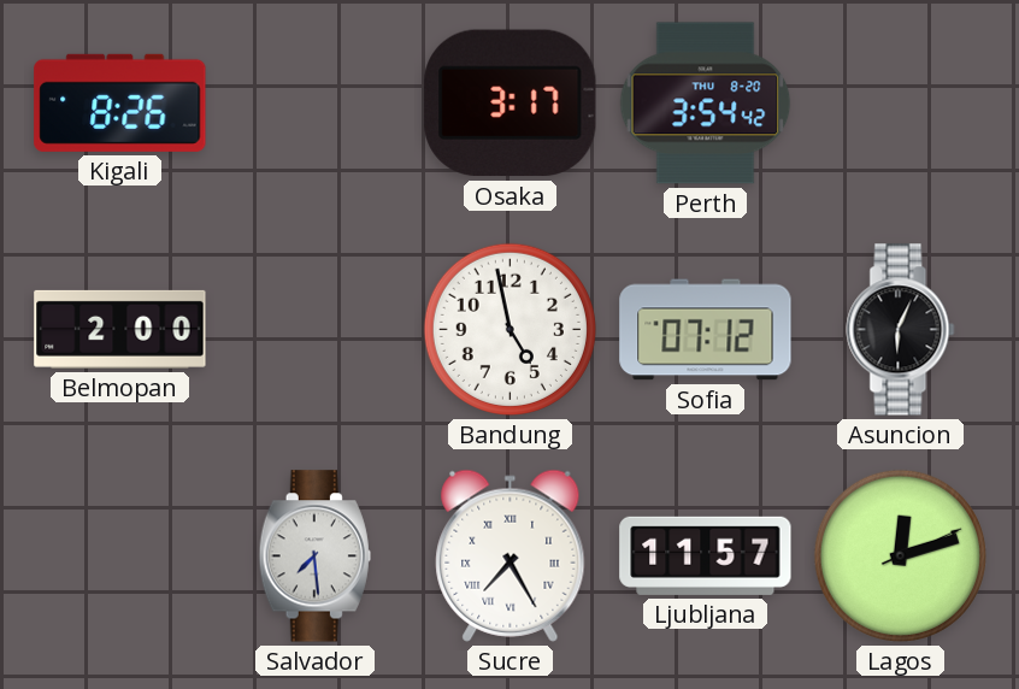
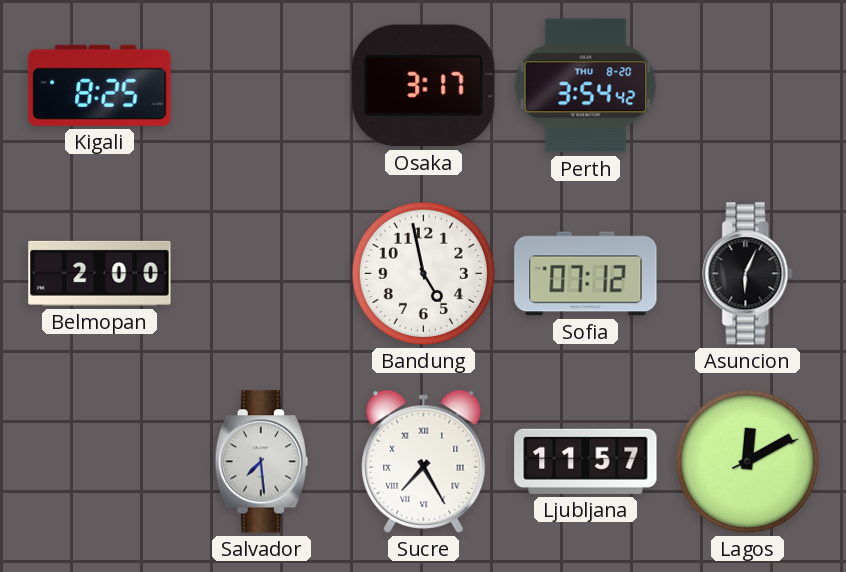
Kigali: 8:26 -> 8:25 (100, 85)
Lagos: 12:12 -> 12:10 (747, 461)
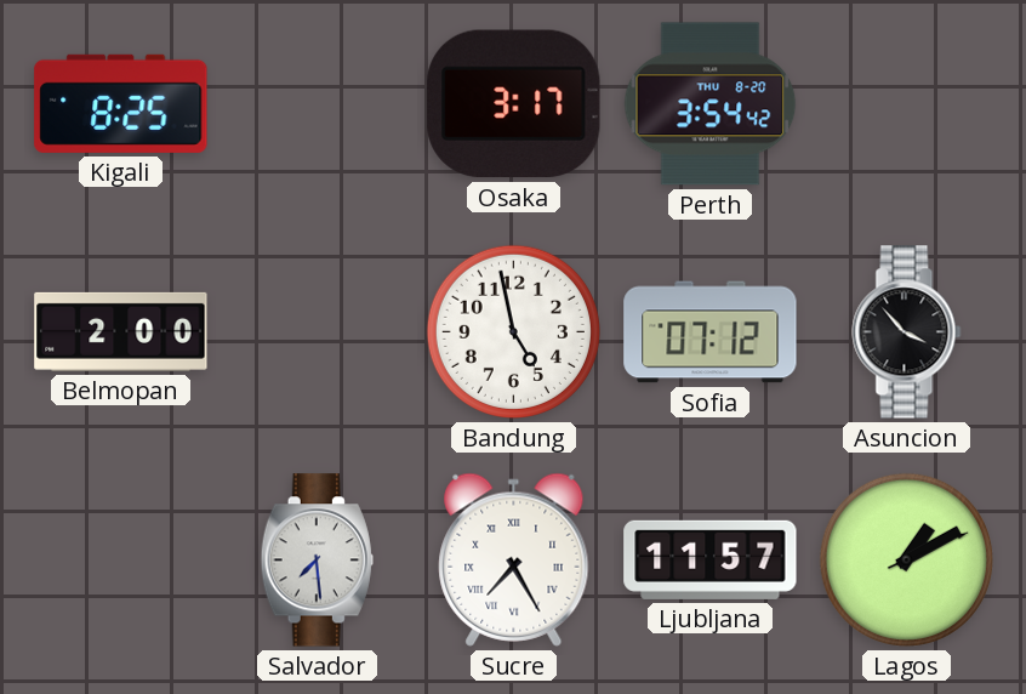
Asuncion: 6:04 -> 3:53 (907, 332)
Lagos: 12:10 -> 1:10 (906, 559)
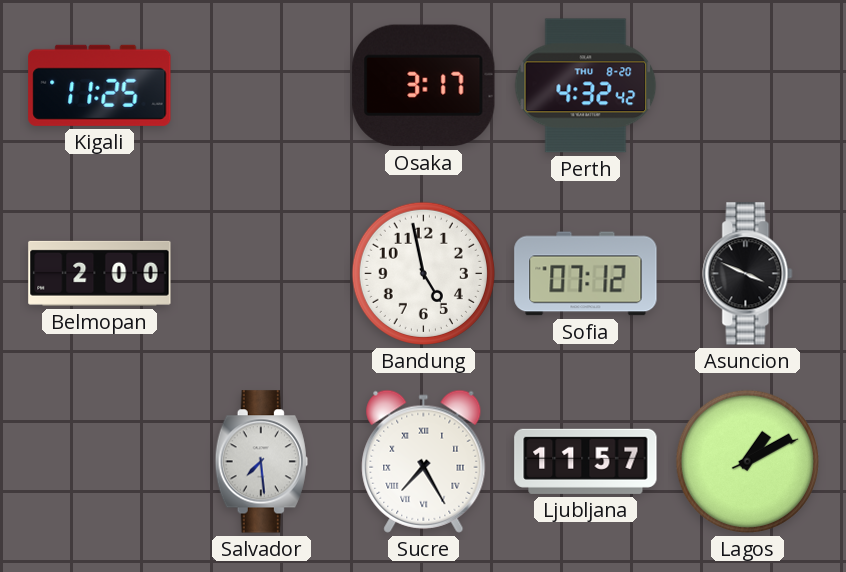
Kigali: 8:25 -> 11:25 (100, 85)
Perth: 3:54 -> 4:32 (586, 86)
Asuncion: 3:53 -> 3:49 (748, 274)
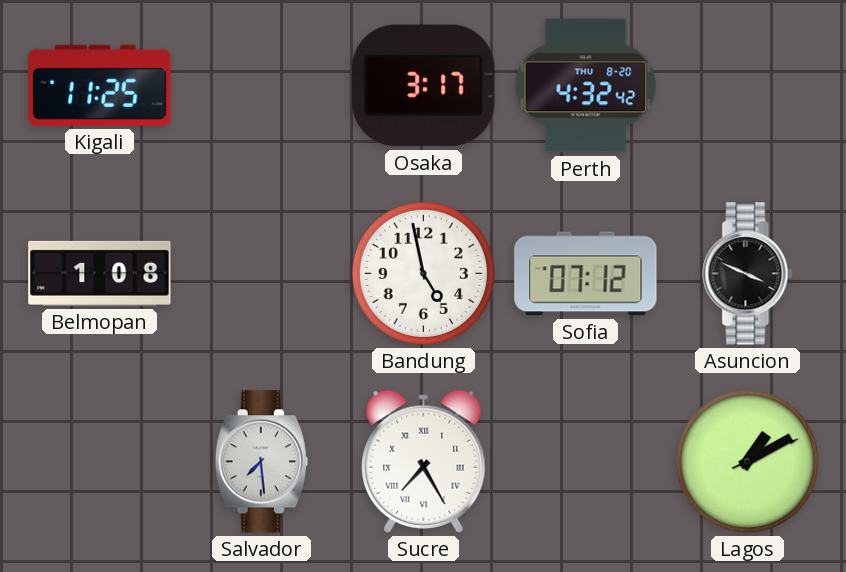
Belmopan: 2:00 -> 1:08 (100, 273)
Ljubljana: 11:57 -> none (586, 461)
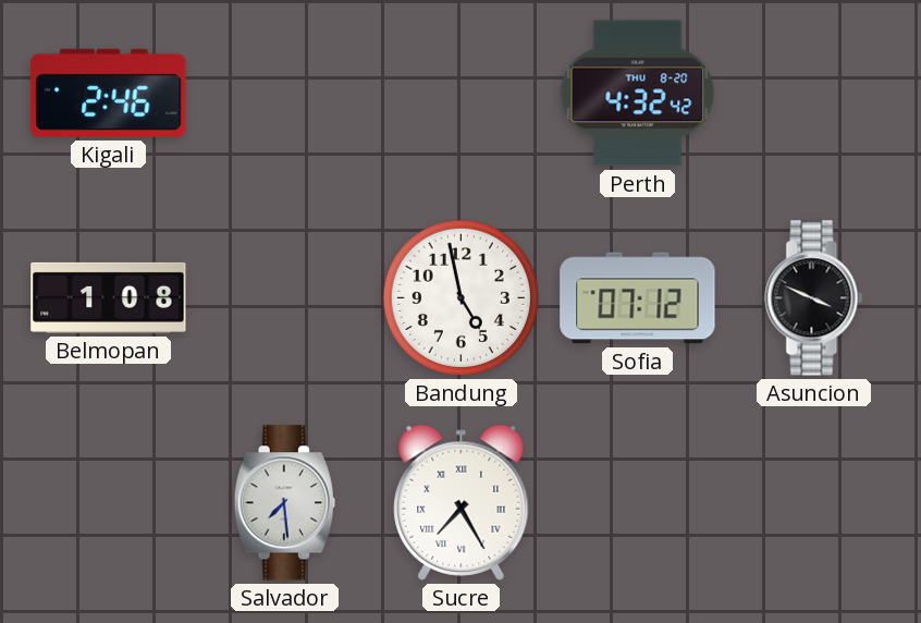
Kigali: 11:25 -> 2:46 (109, 93)
Osaka: 3:17 -> none (424, 86)
Lagos: 1:10 -> none (747, 461)
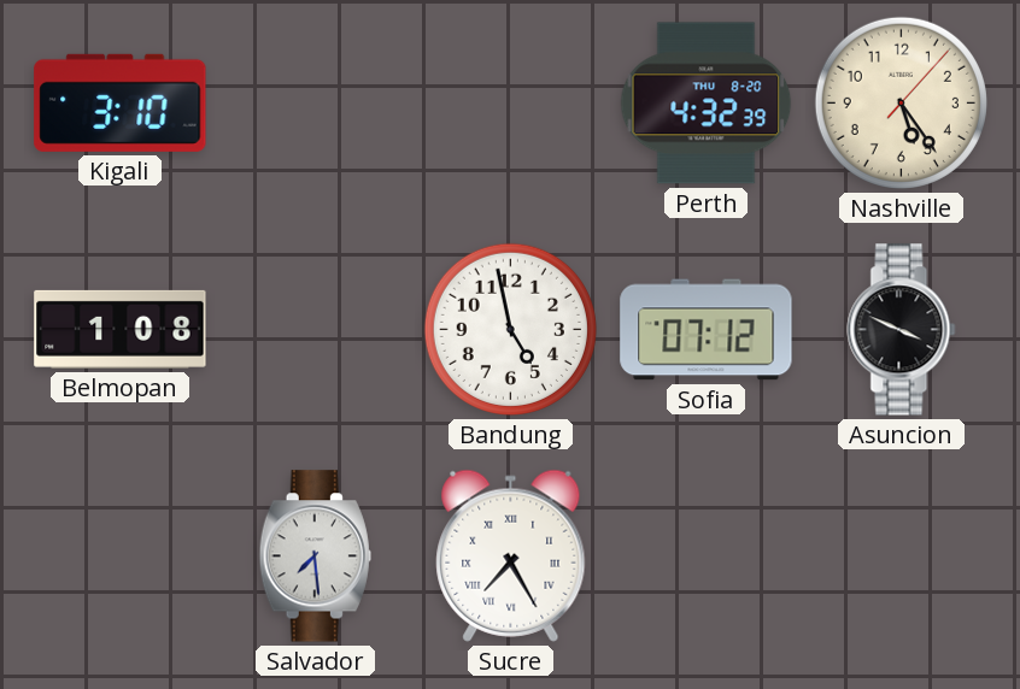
Kigali: 2:46 -> 3:10 (121, 102)
Perth: 4:32:42 -> 4:32:39 (707, 104)
Nashville: none -> 5:24 (901, 102)
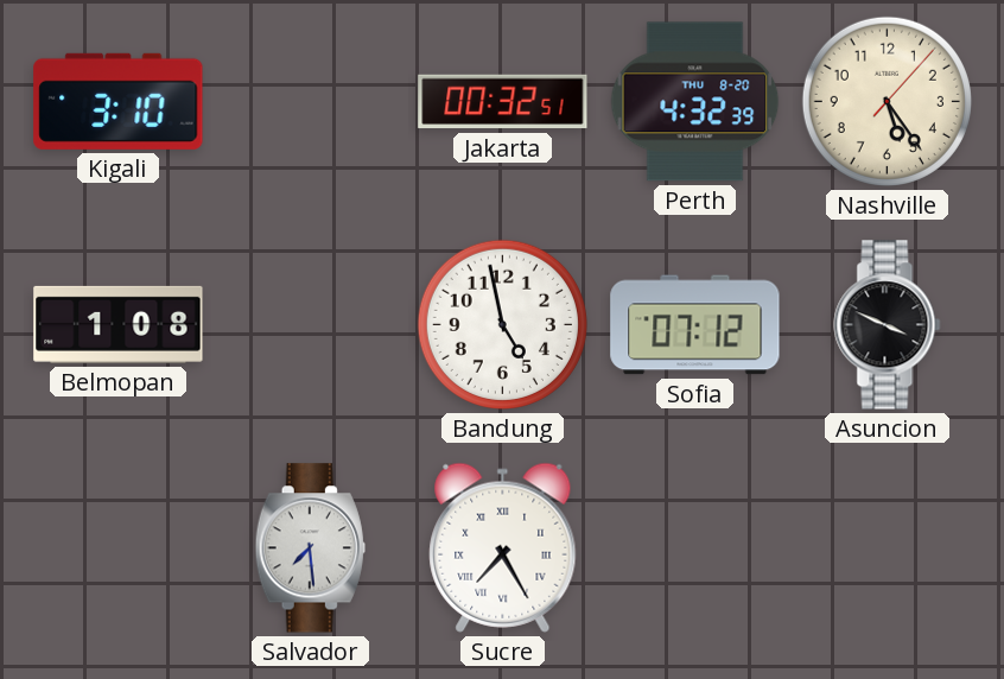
Jakarta: none -> 00:32 (503, 102)
